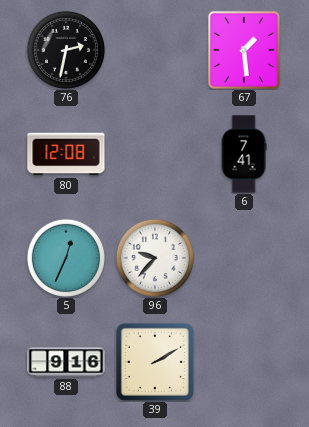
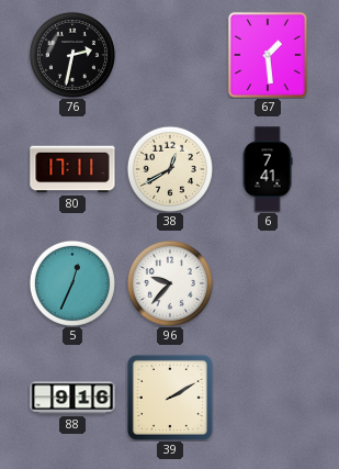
80: 12:08 -> 17:11 (72, 169)
38: none -> 12:40 (170, 169)
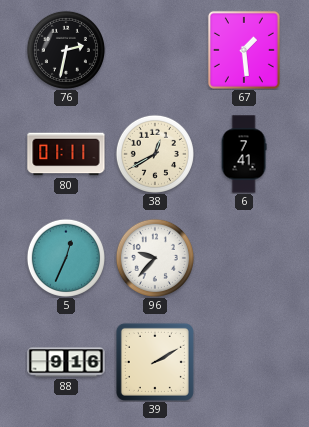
80: 17:11 -> 01:11 (66, 154)
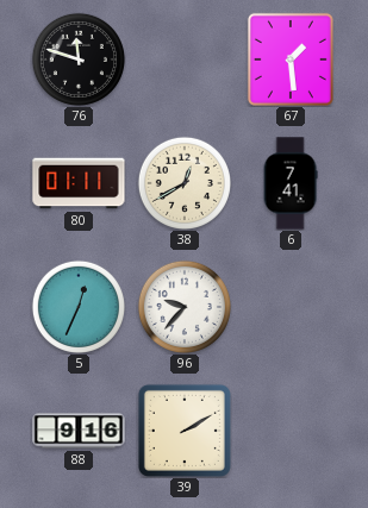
76: 2:32 -> 11:48 (79, 59)
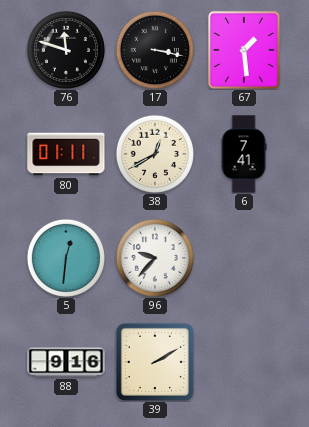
17: none -> 3:17 (155, 50)
5: 12:34 -> 12:31 (66, 258)
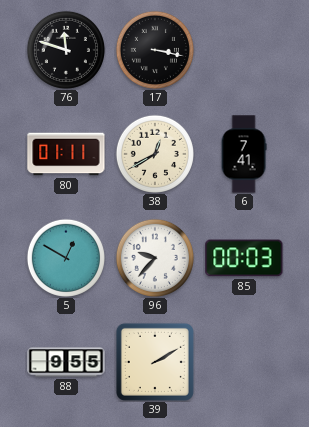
67: 1:29 -> none (244, 50)
5: 12:31 -> 12:50 (66, 258)
85: none -> 00:03 (244, 258)
88: 9:16 -> 9:55 (66, 362)
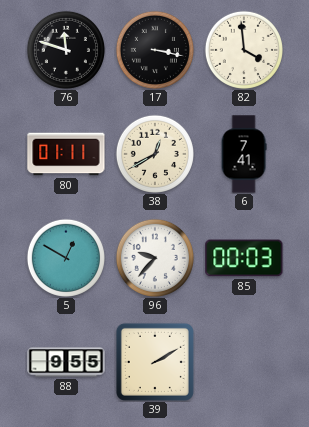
82: none -> 3:59 (244, 50)
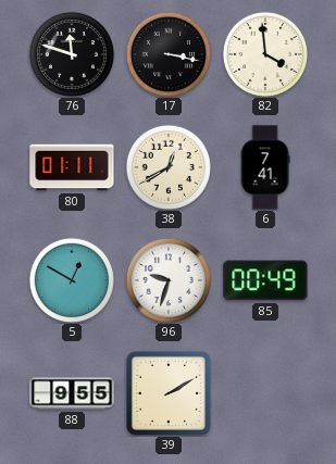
96: 9:37 -> 9:33 (169, 280)
85: 00:03 -> 00:49 (265, 280)
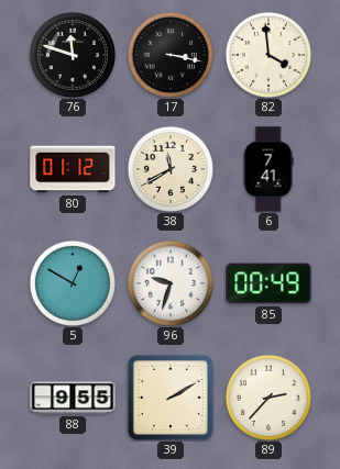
80: 01:11 -> 01:12 (73, 169)
38: 12:40 -> 11:40 (171, 169)
89: none -> 2:37 (268, 398)
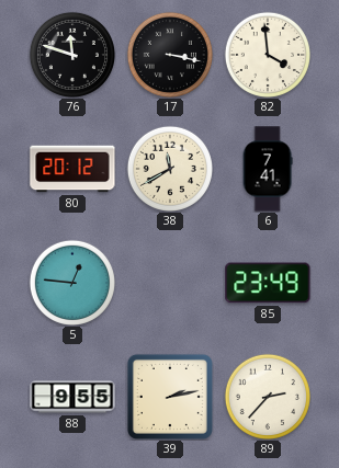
80: 01:12 -> 20:12 (72, 169)
5: 12:50 -> 12:46 (72, 283)
96: 9:33 -> none (171, 283)
85: 00:49 -> 23:49 (268, 283)
39: 2:10 -> 2:13 (170, 397)
